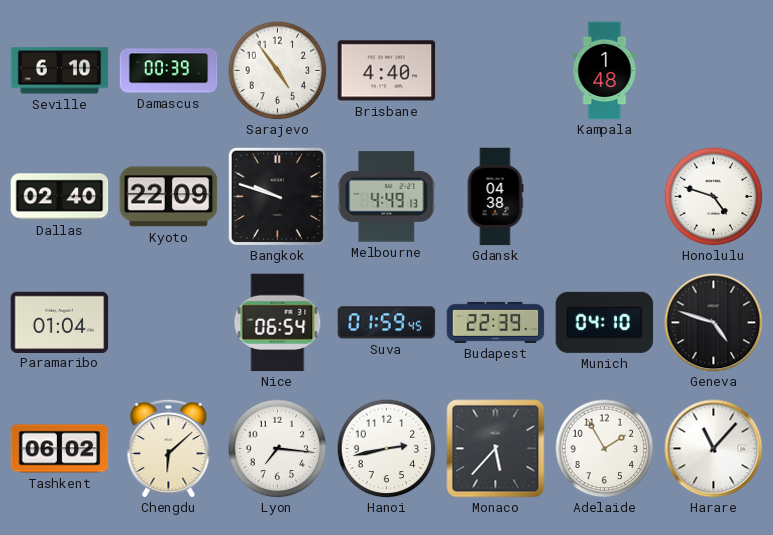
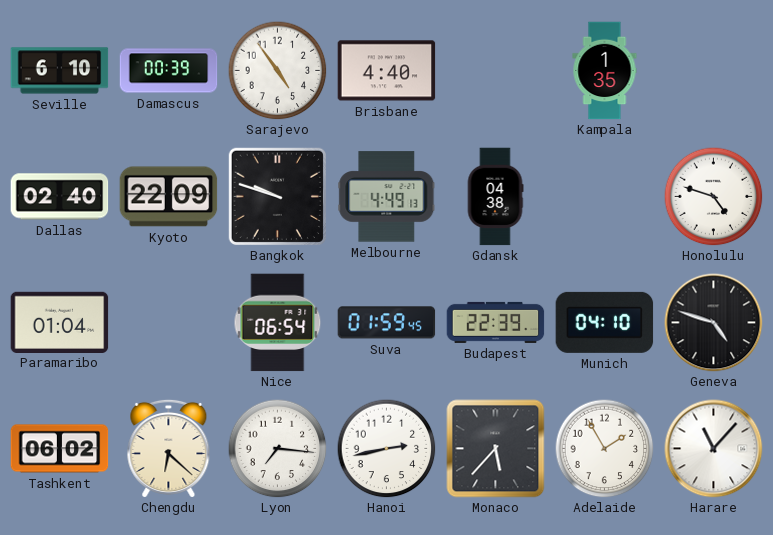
Kampala: 1:48 -> 1:35 (605, 71)
Chengdu: 6:08 -> 6:22 (169, 448)
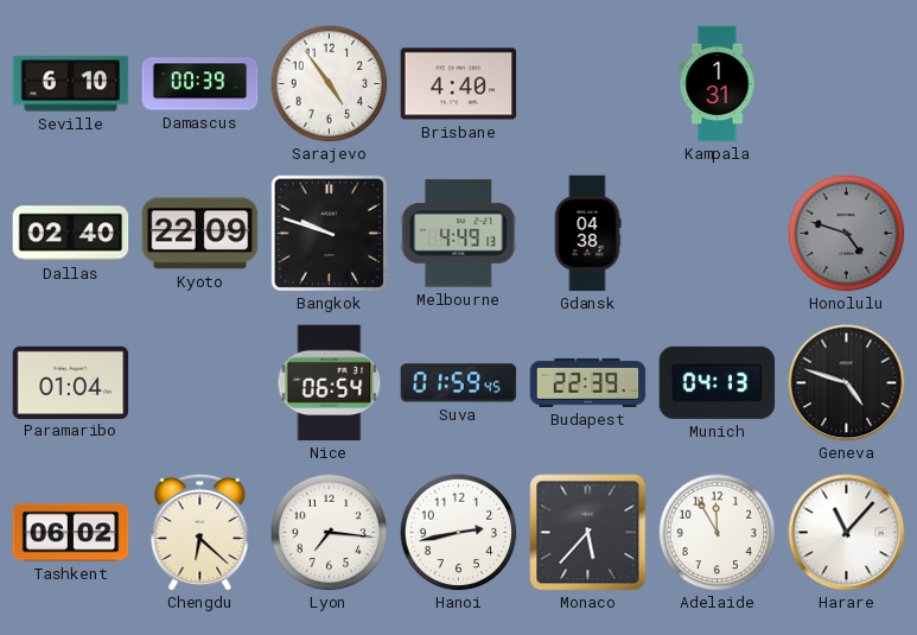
Kampala: 1:35 -> 1:31 (718, 84)
Honolulu dial: white -> grey (847, 234)
Munich: 04:10 -> 04:13 (718, 382)
Adelaide: 1:55 -> 11:55 (718, 533)
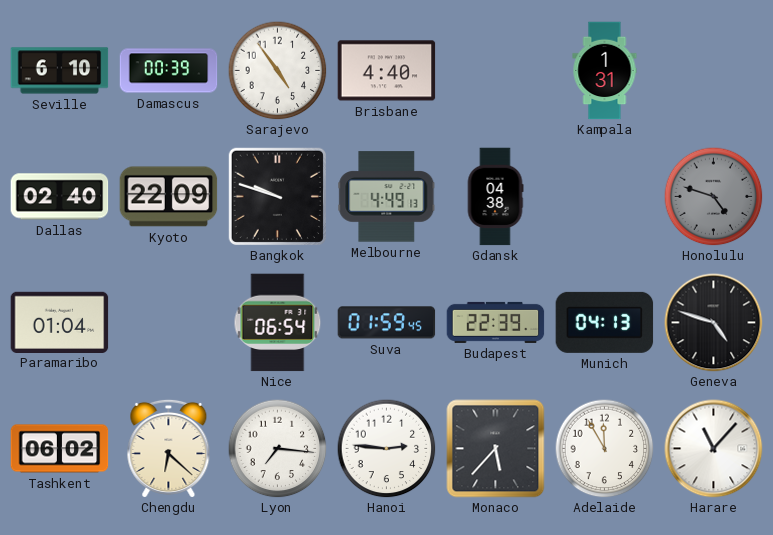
Hanoi: 2:43 -> 2:46 (387, 449)
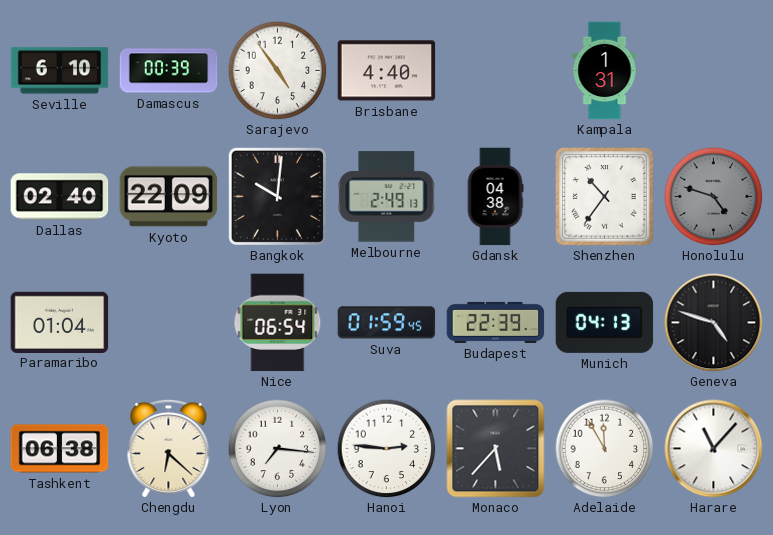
Bangkok: 9:48 -> 10:01 (277, 196)
Melbourne: 4:49 -> 2:49 (387, 197)
Shenzhen: none -> 10:36 (605, 197)
Tashkent: 06:02 -> 06:38 (60, 449)
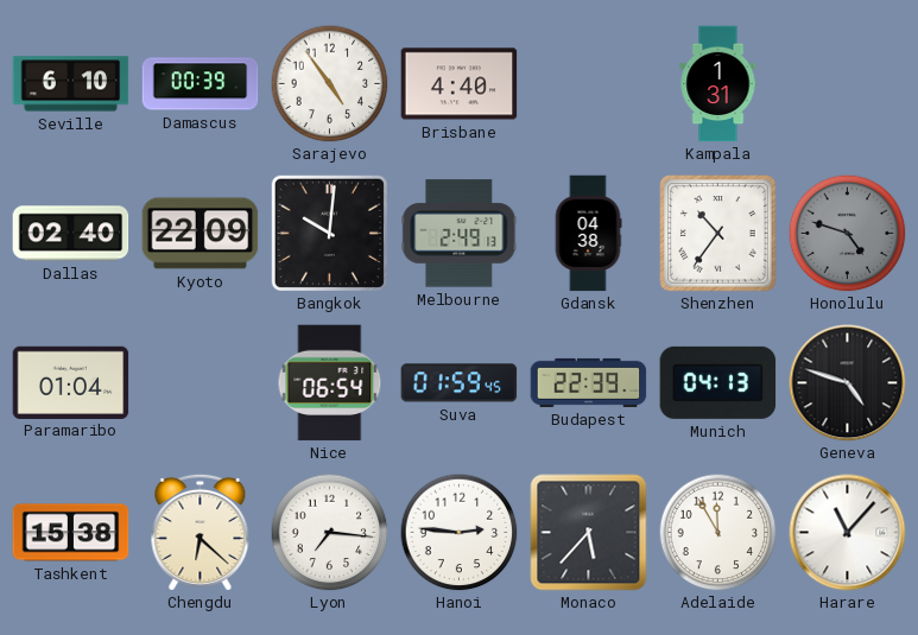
Tashkent: 06:38 -> 15:38 (71, 533)
